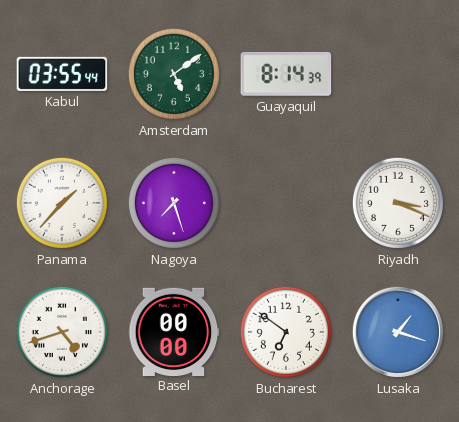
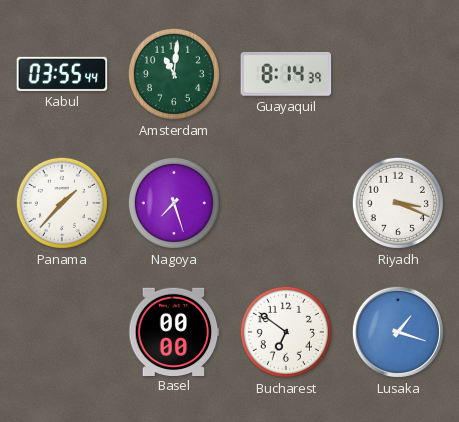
Amsterdam: 5:09 -> 11:01 (174, 74)
Anchorage: 4:42 -> none (62, 332)
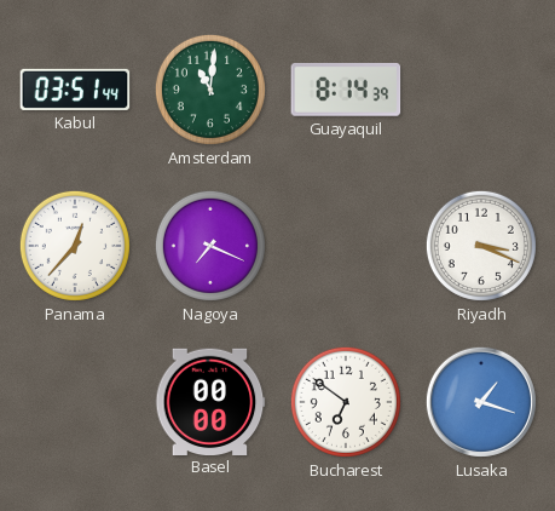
Kabul: 03:55 -> 03:51 (75, 90)
Panama: 1:37 -> 12:37 (75, 246)
Nagoya: 7:27 -> 7:19 (210, 246)
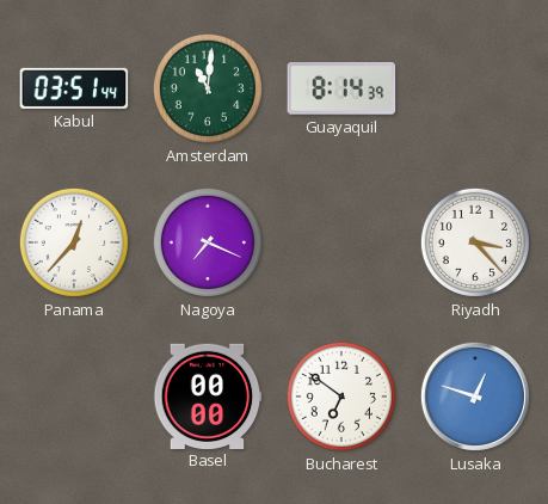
Riyadh: 3:19 -> 3:23 (475, 242)
Lusaka: 1:18 -> 12:48 (475, 397)
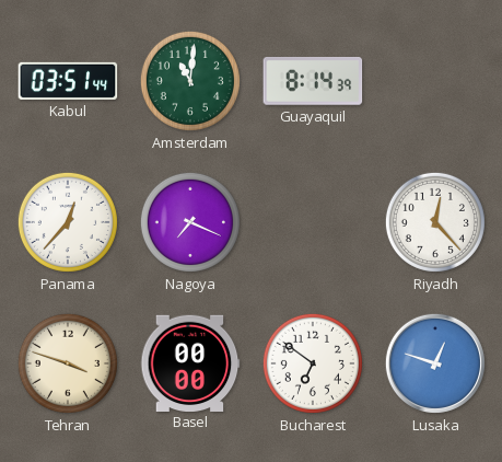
Riyadh: 3:23 -> 12:23 (435, 222)
Tehran: none -> 3:48 (68, 363)
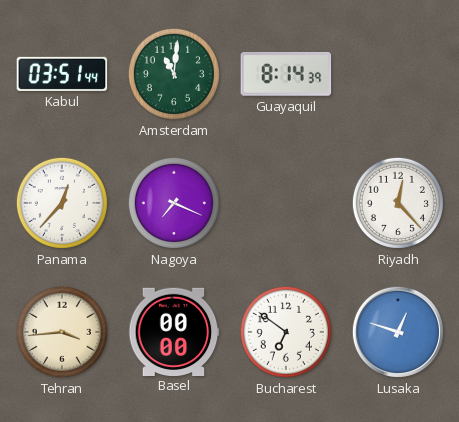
Tehran: 3:48 -> 3:44 (62, 332)
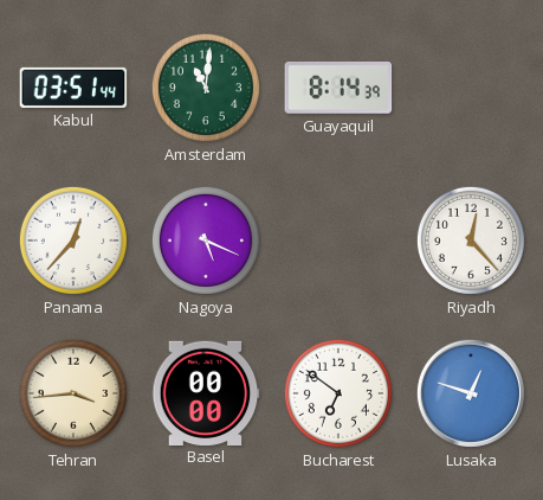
Nagoya: 7:19 -> 5:19 (206, 241)
